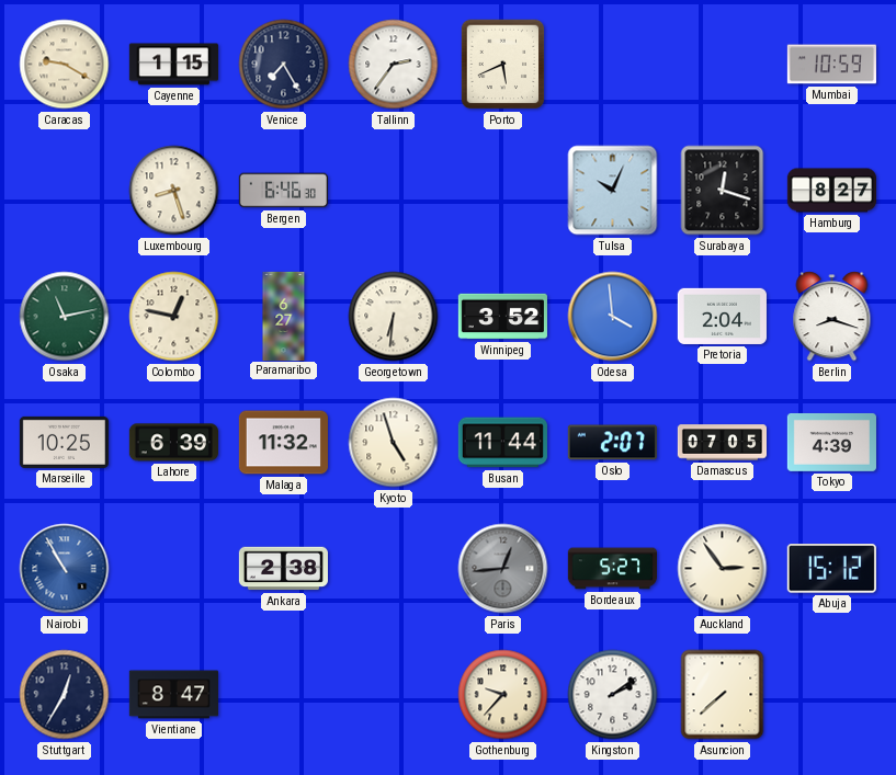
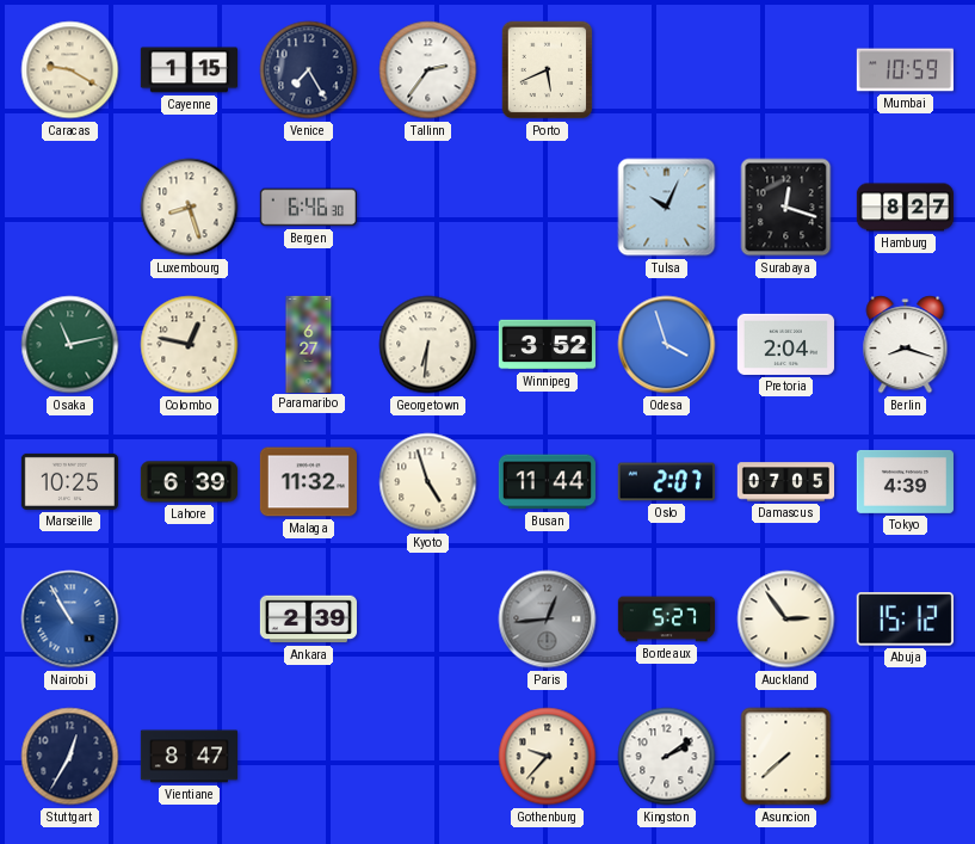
Odesa: 3:59 -> 3:57 (667, 345)
Ankara: 2:38 -> 2:39 (308, 620)
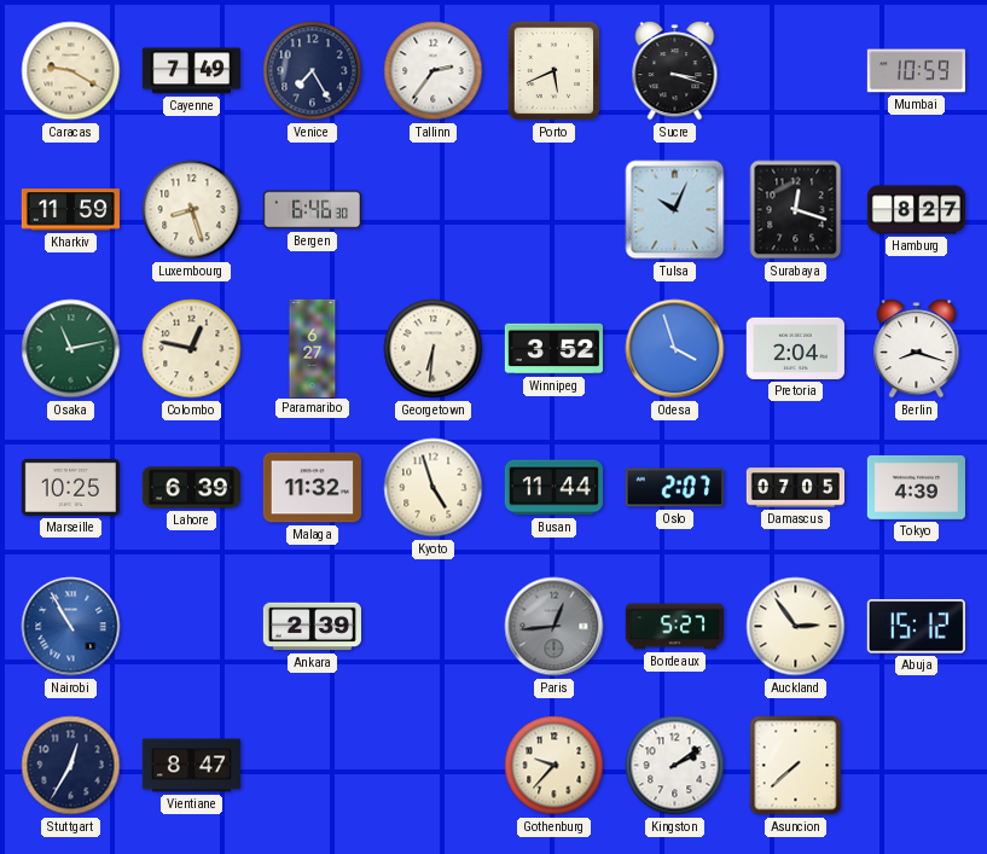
Cayenne: 1:15 -> 7:49 (191, 71)
Sucre: none -> 3:18 (675, 71)
Kharkiv: none -> 11:59 (70, 210)
